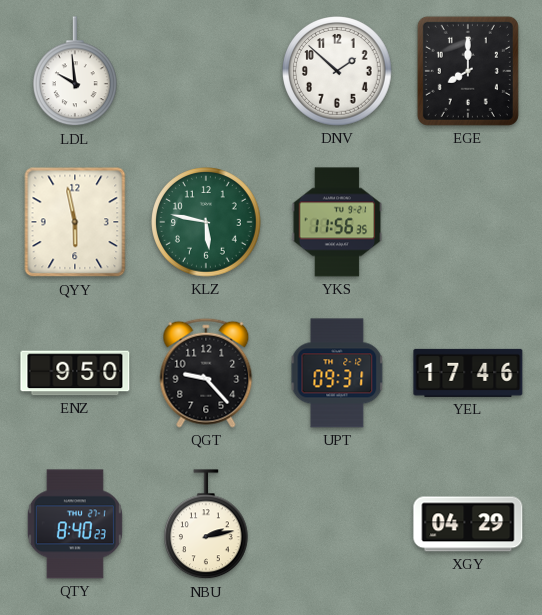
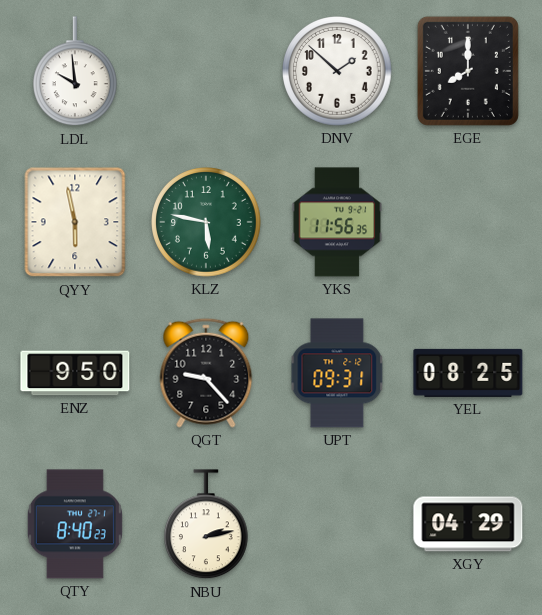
YEL: 17:46 -> 08:25 (468, 373)
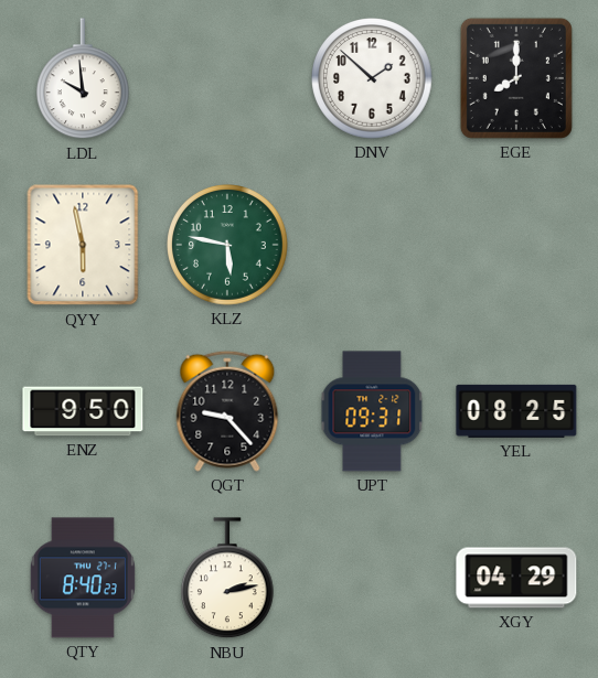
YKS: 11:56 -> none (337, 222)
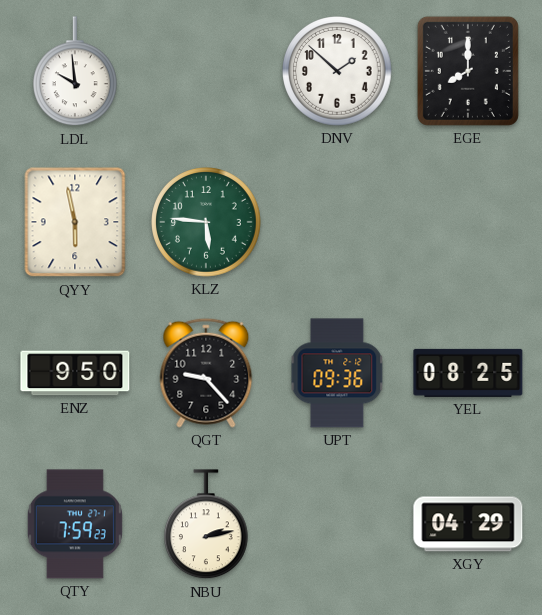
KLZ: 5:47 -> 5:46 (206, 222)
UPT: 09:31 -> 09:36 (337, 373)
QTY: 8:40 -> 7:59 (75, 524)
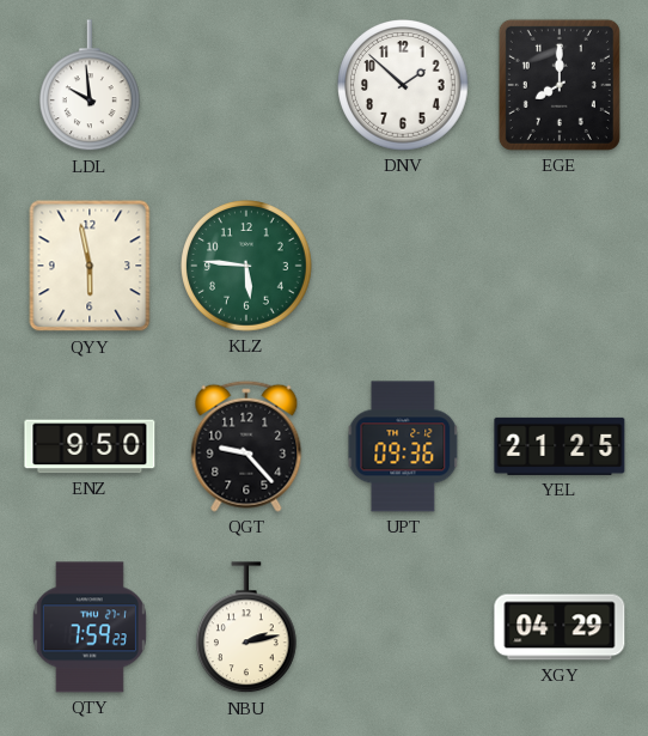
YEL: 08:25 -> 21:25 (560, 446)
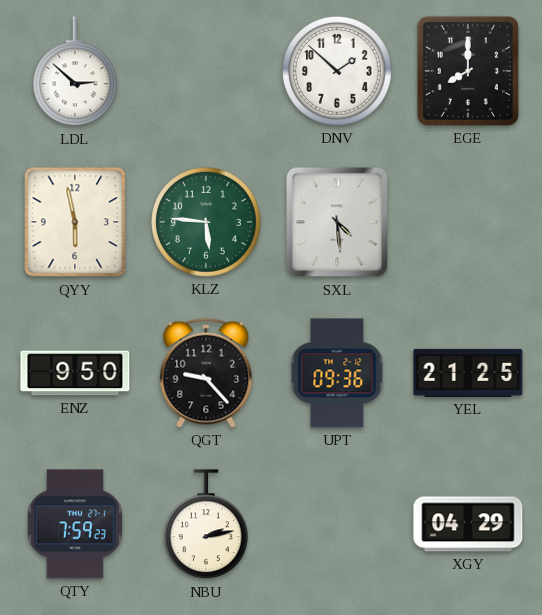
LDL: 9:59 -> 2:52 (76, 72)
SXL: none -> 4:29 (337, 222)
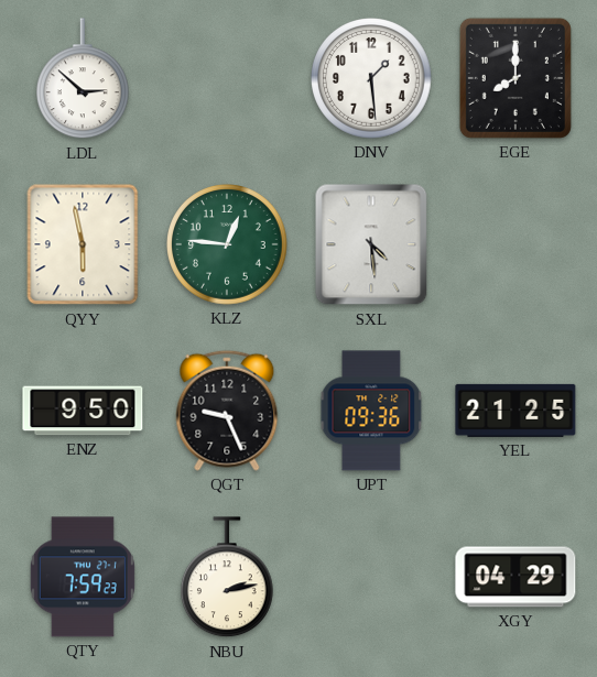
DNV: 1:52 -> 1:29 (371, 78)
KLZ: 5:46 -> 12:46 (227, 244)
QGT: 9:23 -> 9:26 (227, 411)
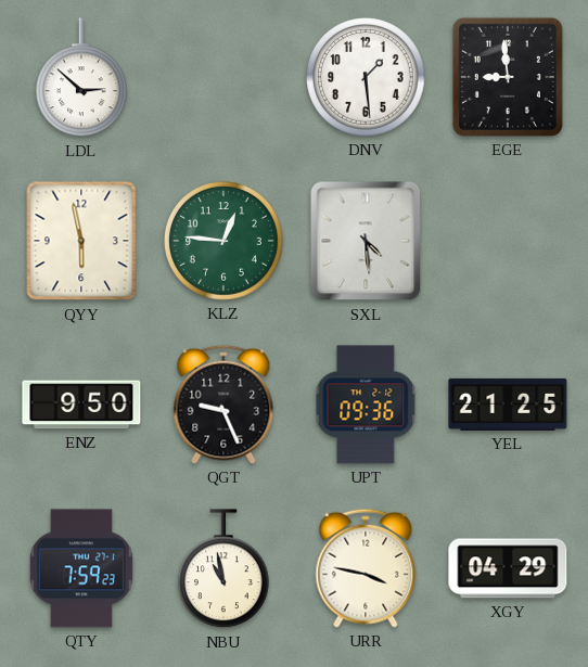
EGE: 8:00 -> 8:59 (508, 77)
NBU: 2:13 -> 10:58 (225, 569)
URR: none -> 3:47 (366, 568)
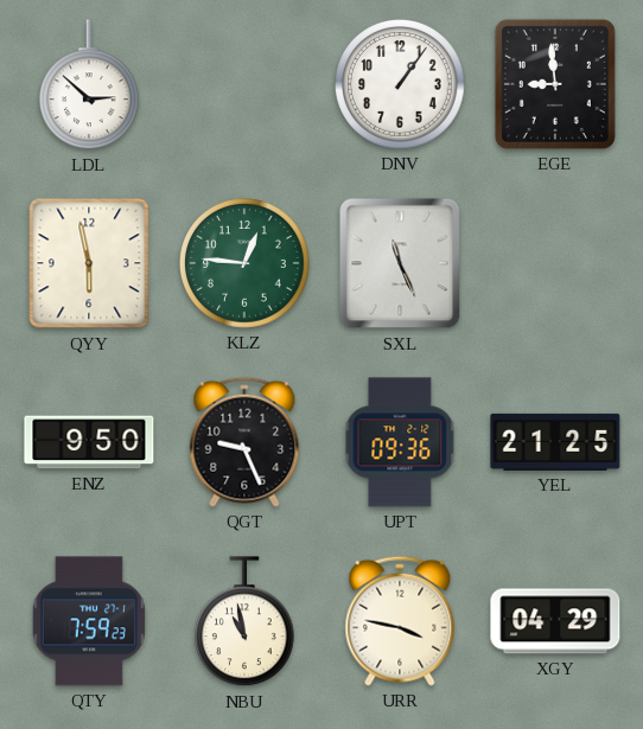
DNV: 1:29 -> 1:06 (400, 84)
SXL: 4:29 -> 11:26 (400, 263)
